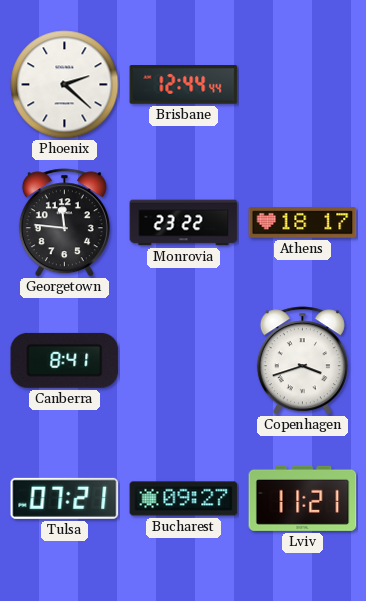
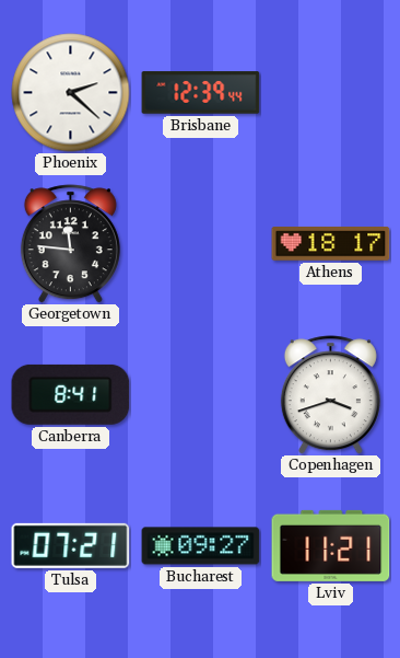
Brisbane: 12:44 -> 12:39 (201, 93)
Monrovia: 23:22 -> none (184, 223)
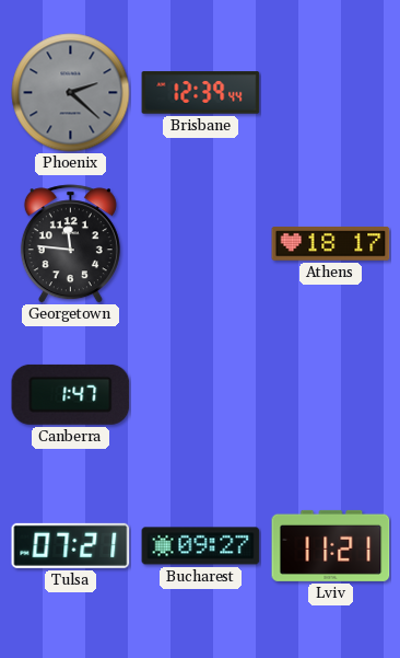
Phoenix dial: white -> grey (71, 93)
Canberra: 8:41 -> 1:47 (71, 394)
Copenhagen: 3:42 -> none (330, 395)
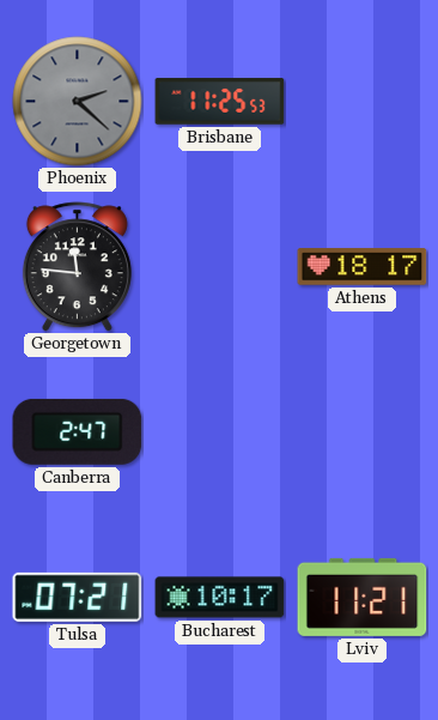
Brisbane: 12:39 -> 11:25 (220, 102)
Canberra: 1:47 -> 2:47 (78, 431)
Bucharest: 09:27 -> 10:17 (220, 598)
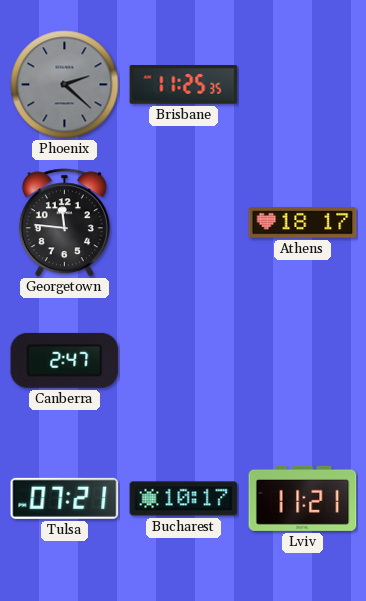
Brisbane: 11:25:53 -> 11:25:35 (184, 85)
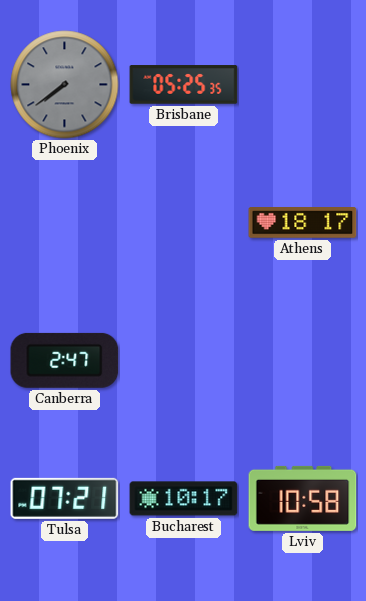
Phoenix: 2:22 -> 7:39 (65, 85)
Brisbane: 11:25 -> 05:25 (184, 85)
Georgetown: 11:46 -> none (64, 223)
Lviv: 11:21 -> 10:58 (303, 498)
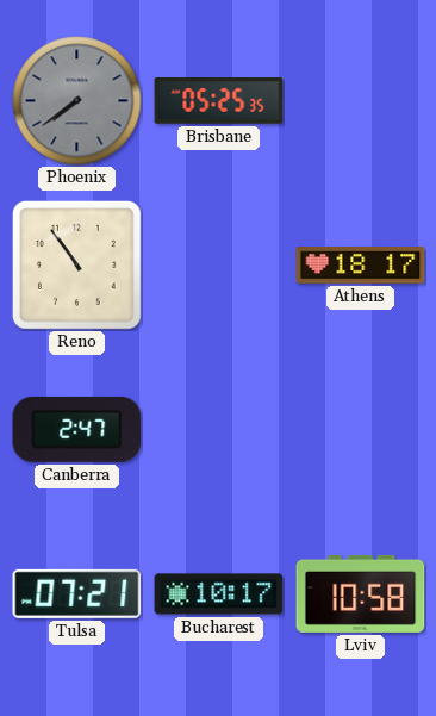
Reno: none -> 10:54 (76, 264)
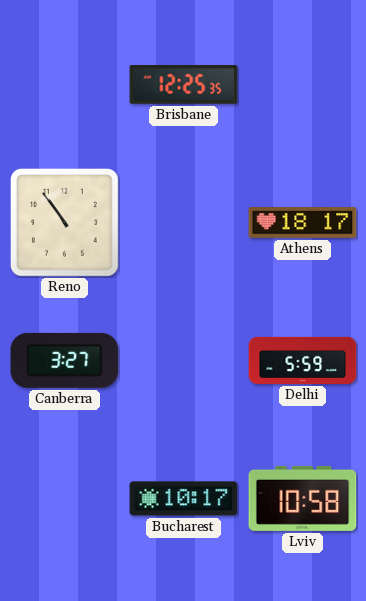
Phoenix: 7:39 -> none (77, 101)
Brisbane: 05:25 -> 12:25 (184, 85)
Canberra: 2:47 -> 3:27 (65, 360)
Delhi: none -> 5:59 (303, 360)
Tulsa: 07:21 -> none (77, 593)
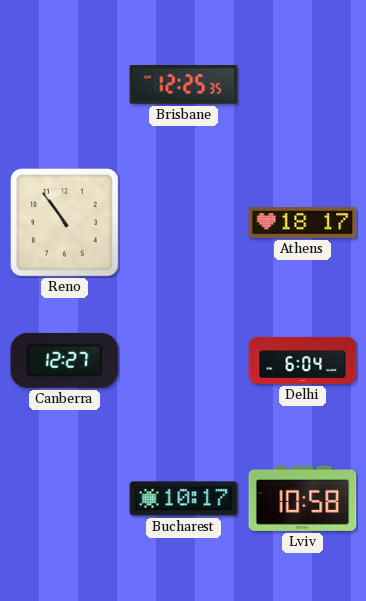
Canberra: 3:27 -> 12:27 (65, 360)
Delhi: 5:59 -> 6:04 (303, 360)
